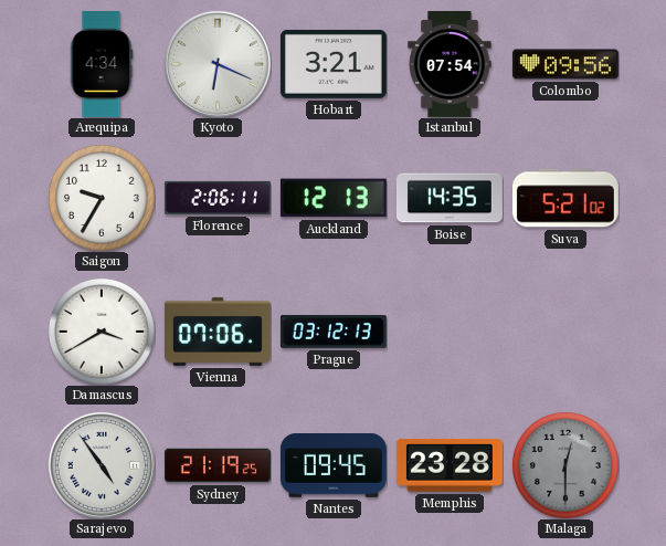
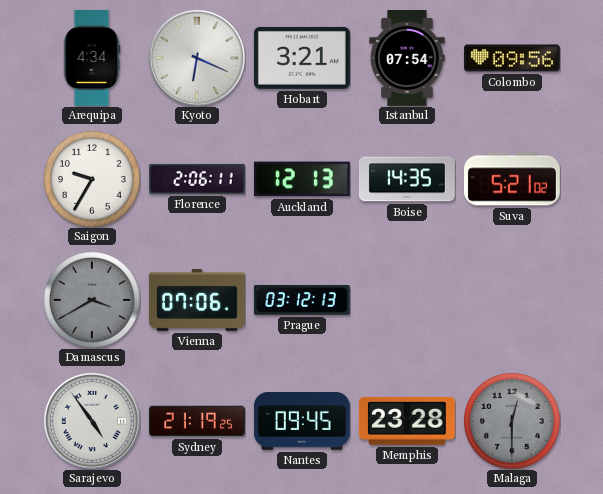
Damascus dial: white -> grey (92, 300)
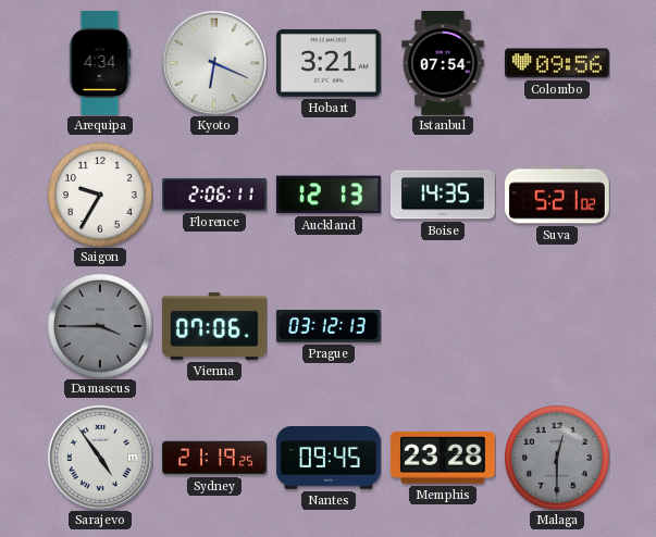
Damascus: 3:40 -> 3:45 (100, 326)
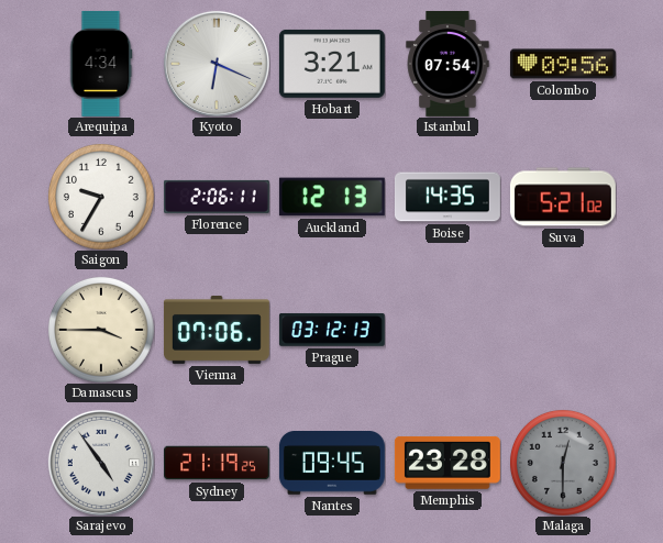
Damascus dial: grey -> cream (101, 330)
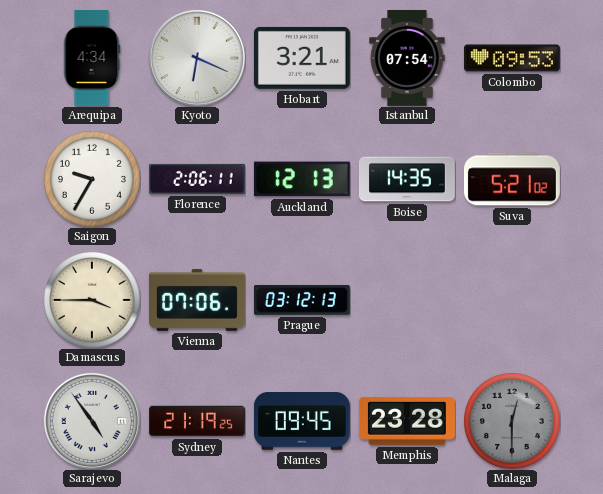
Colombo: 09:56 -> 09:53 (512, 58)
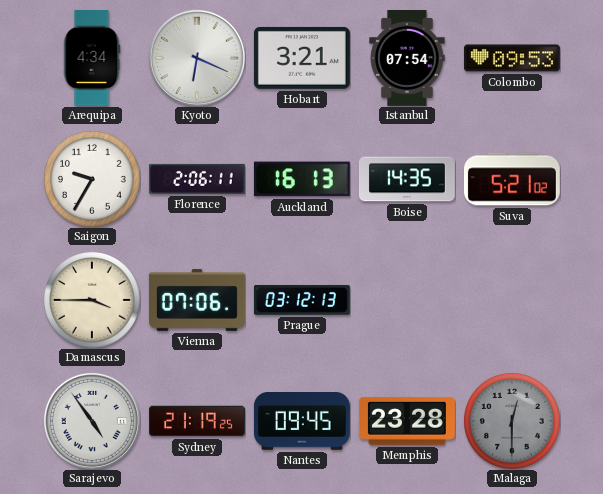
Auckland: 12:13 -> 16:13 (302, 179)
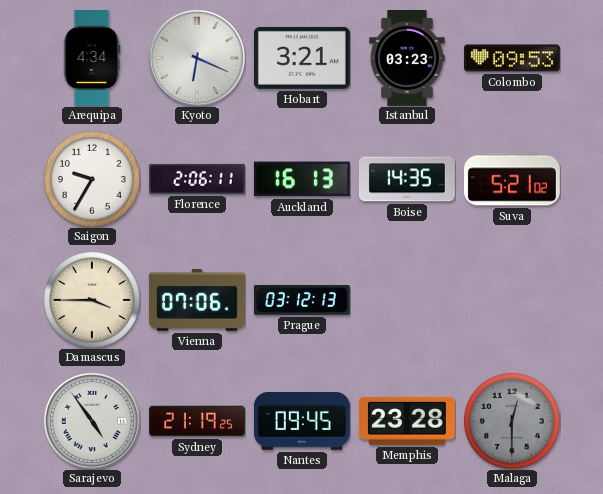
Istanbul: 07:54 -> 03:23 (407, 58)
